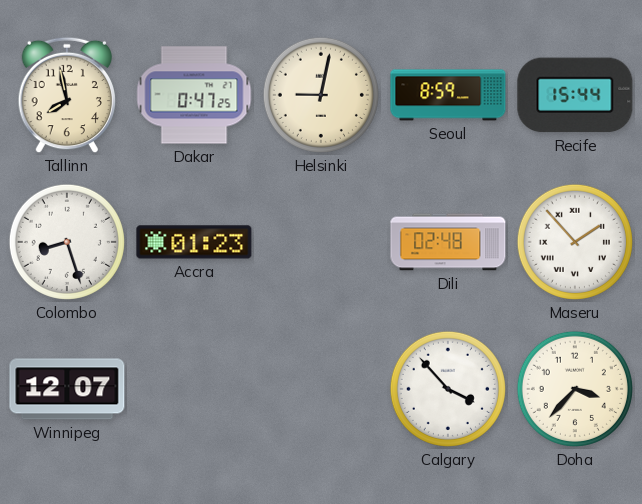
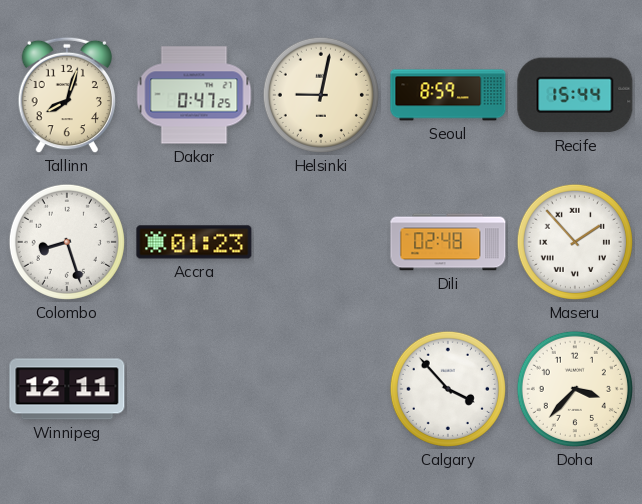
Tallinn: 7:58 -> 8:03 (67, 95)
Winnipeg: 12:07 -> 12:11 (67, 389)
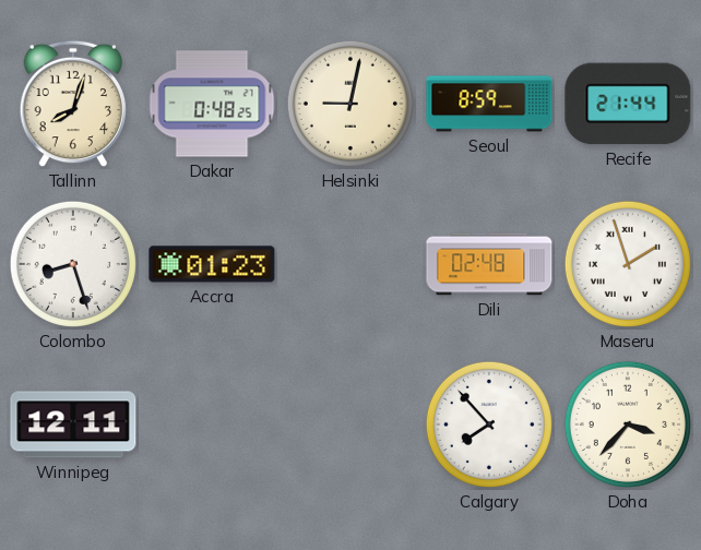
Dakar: 0:47 -> 0:48 (212, 104)
Recife: 15:44 -> 21:44 (628, 104)
Maseru: 1:53 -> 1:57 (628, 264)
Calgary: 3:53 -> 7:53 (489, 425)
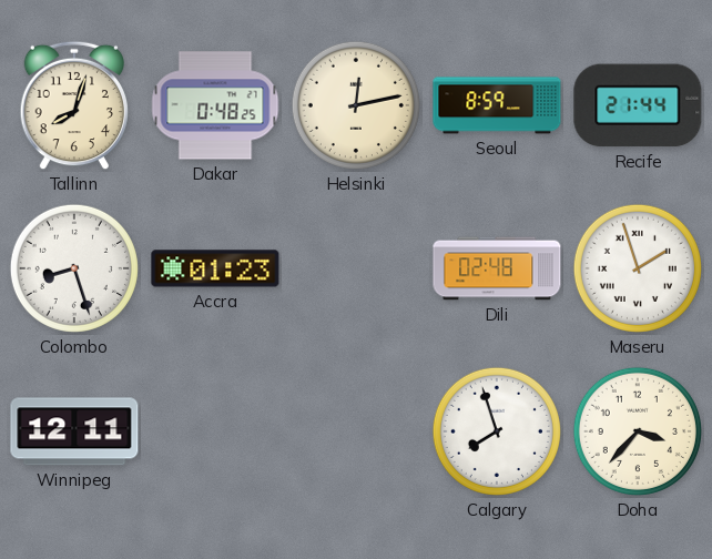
Helsinki: 9:02 -> 12:13 (356, 105)
Calgary: 7:53 -> 7:57 (497, 431)
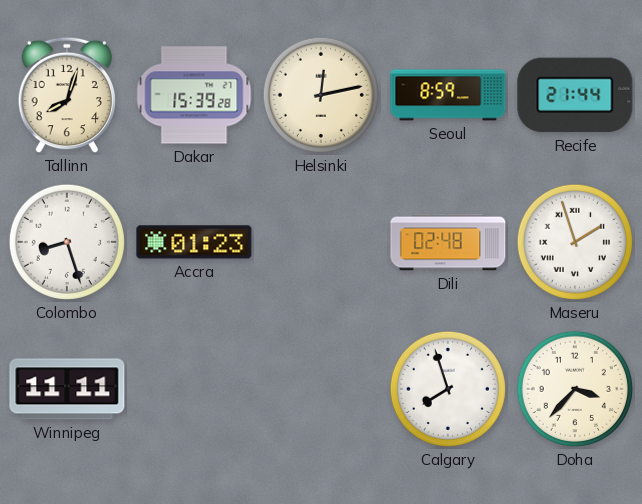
Dakar: 0:48 -> 15:39 (194, 95)
Winnipeg: 12:11 -> 11:11 (67, 389)
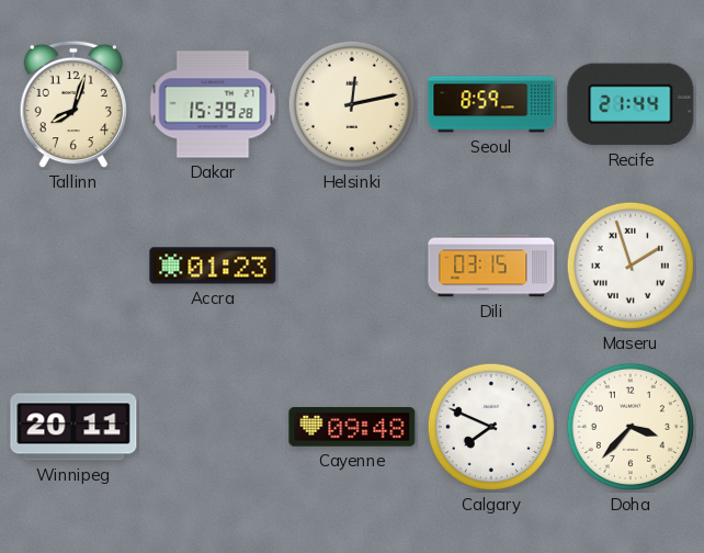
Colombo: 8:27 -> none (67, 242)
Dili: 02:48 -> 03:15 (491, 266)
Winnipeg: 11:11 -> 20:11 (73, 427)
Cayenne: none -> 09:48 (352, 428)
Calgary: 7:57 -> 7:49 (491, 427)
